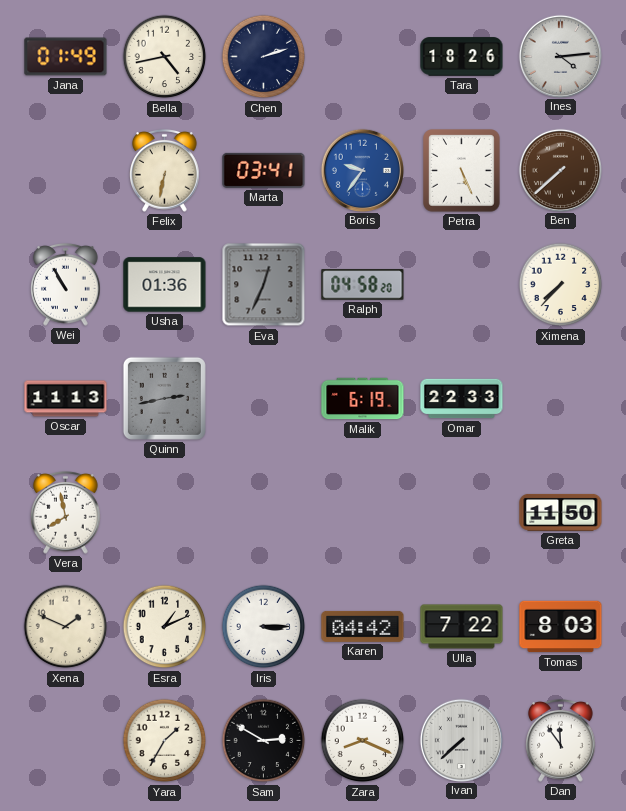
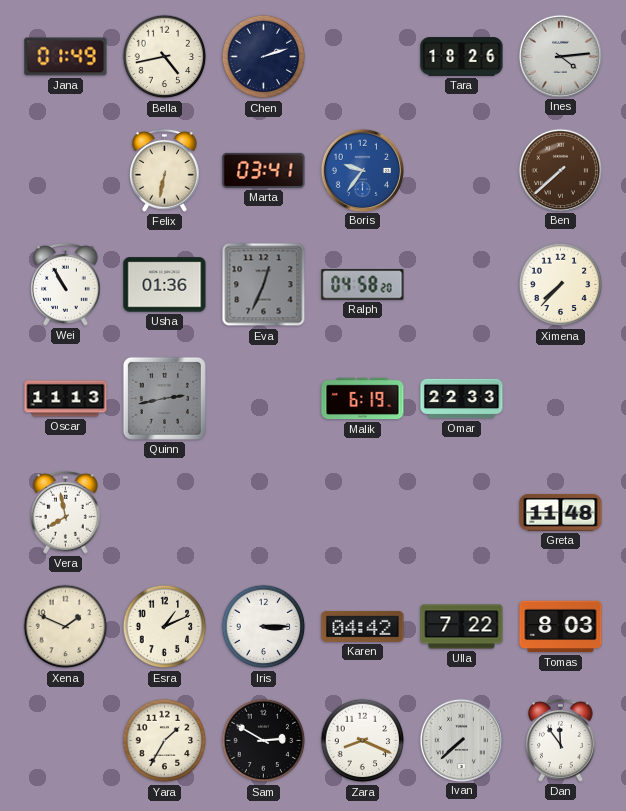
Petra: 5:26 -> none (462, 171)
Greta: 11:50 -> 11:48 (561, 512)
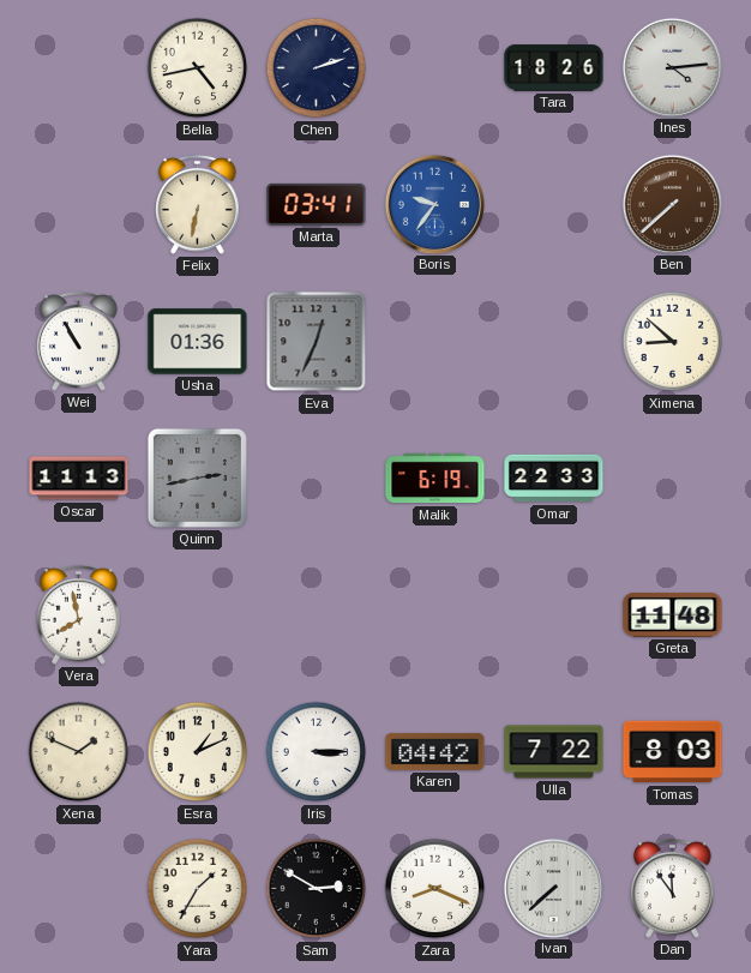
Jana: 01:49 -> none (66, 57)
Ralph: 04:58 -> none (363, 285)
Ximena: 7:37 -> 8:52 (673, 342)
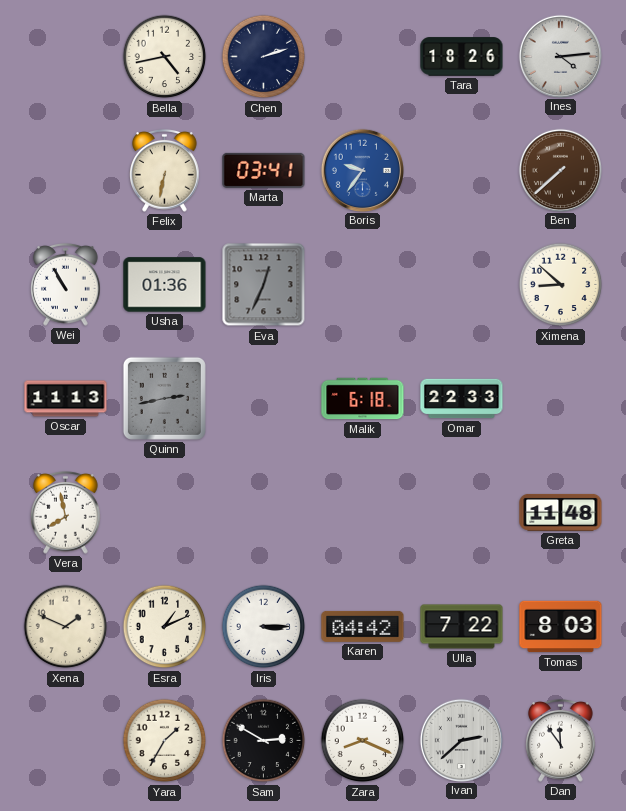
Malik: 6:19 -> 6:18 (363, 399)
Ivan: 7:38 -> 2:38 (461, 740)
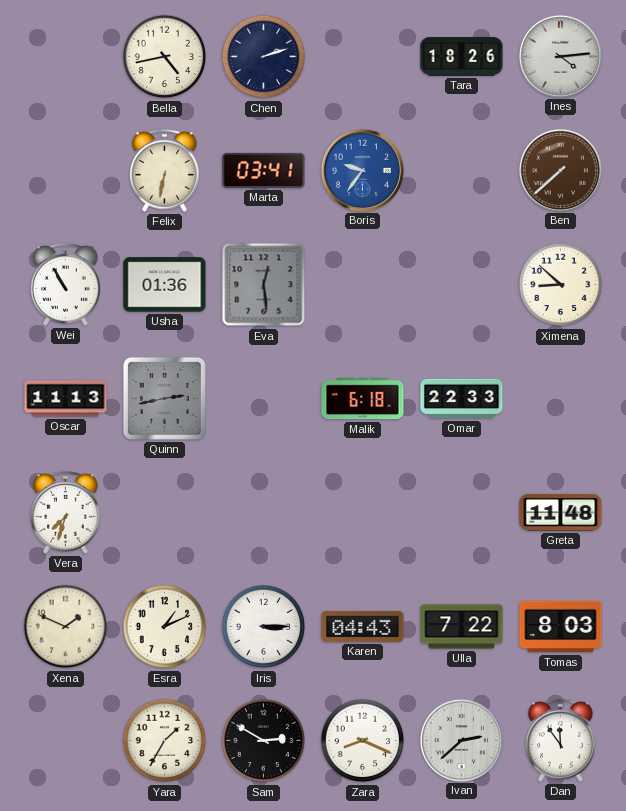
Eva: 12:34 -> 12:29 (264, 285)
Vera: 7:58 -> 7:33 (66, 512)
Karen: 04:42 -> 04:43 (363, 626)
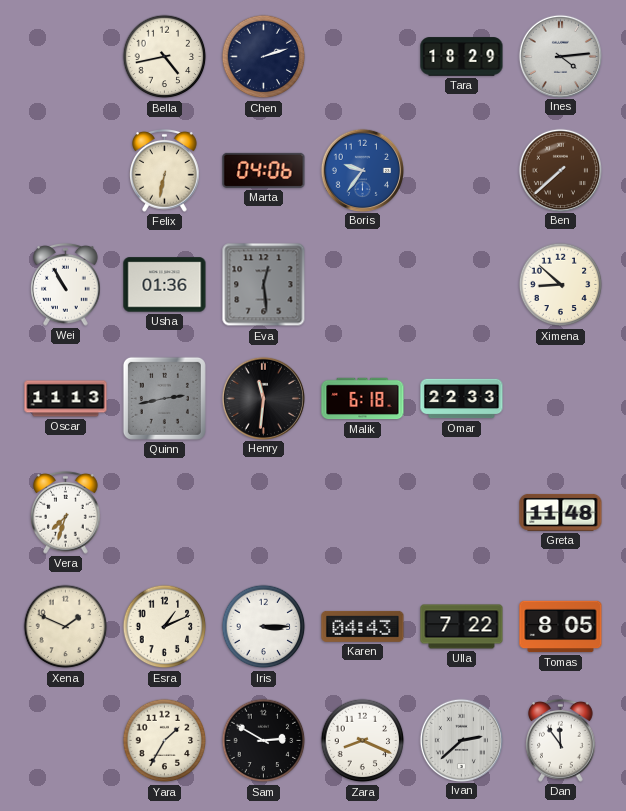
Tara: 18:26 -> 18:29 (462, 57)
Marta: 03:41 -> 04:06 (264, 170)
Henry: none -> 11:31 (263, 398)
Tomas: 8:03 -> 8:05 (561, 627)
